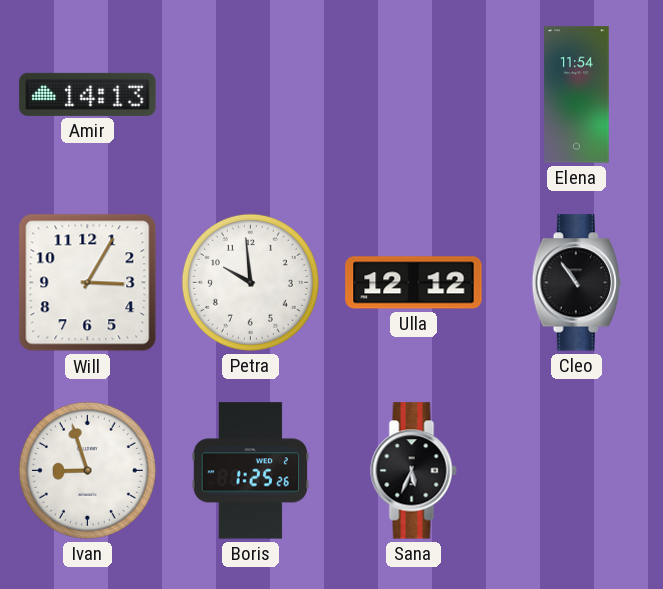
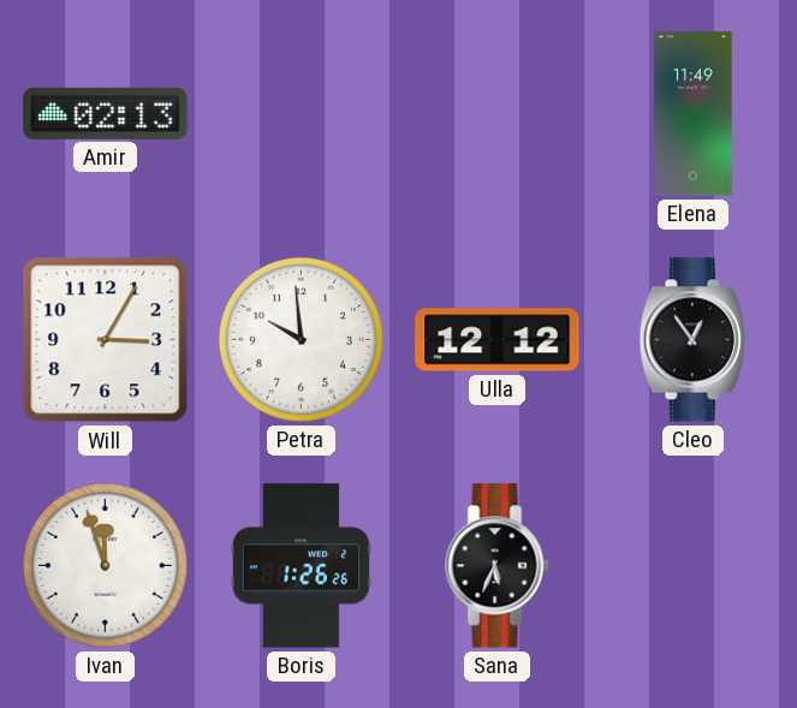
Amir: 14:13 -> 02:13 (106, 113)
Elena: 11:54 -> 11:49 (694, 114)
Cleo: 10:54 -> 12:54 (692, 340)
Ivan: 8:57 -> 11:57 (105, 565)
Boris: 1:25 -> 1:26 (302, 566)
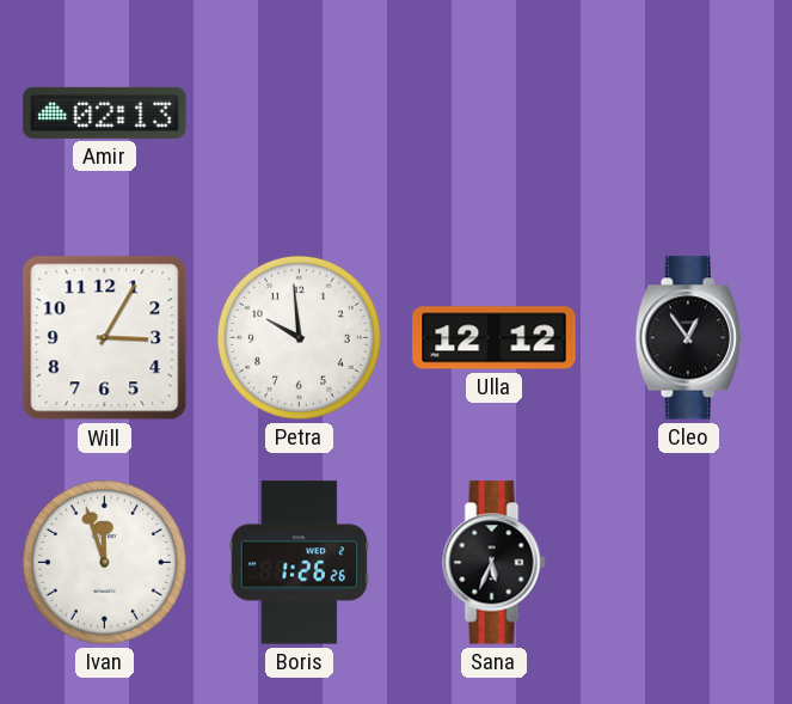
Elena: 11:49 -> none (694, 114)
